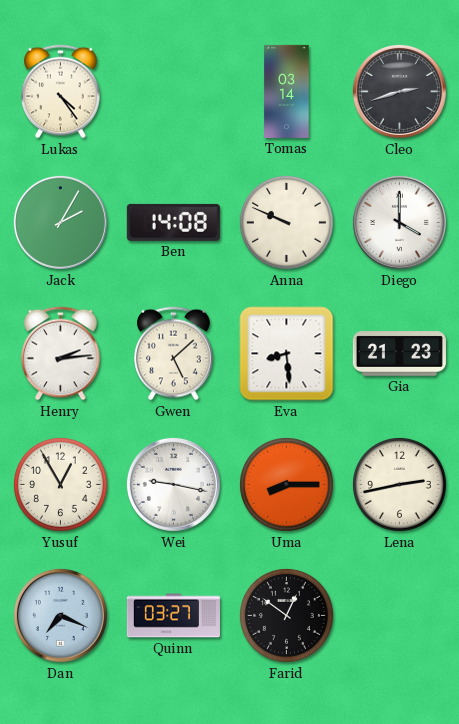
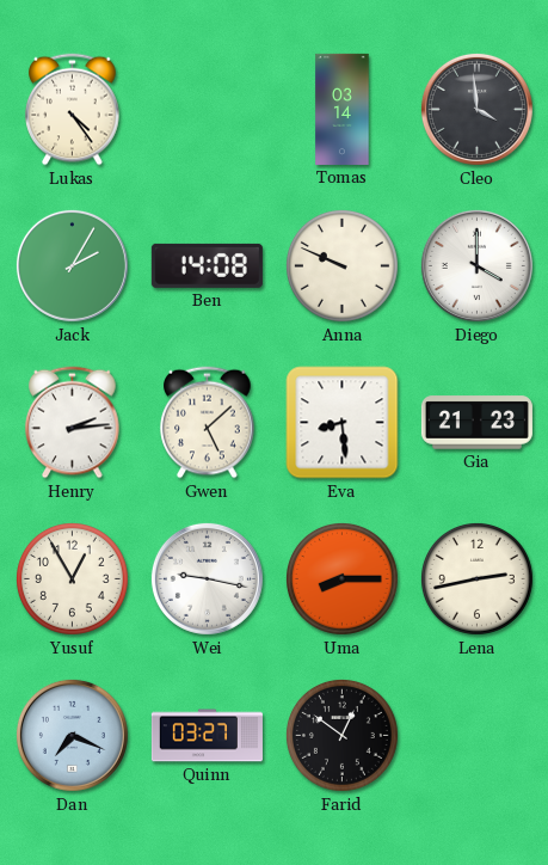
Cleo: 2:42 -> 3:59 (476, 109)
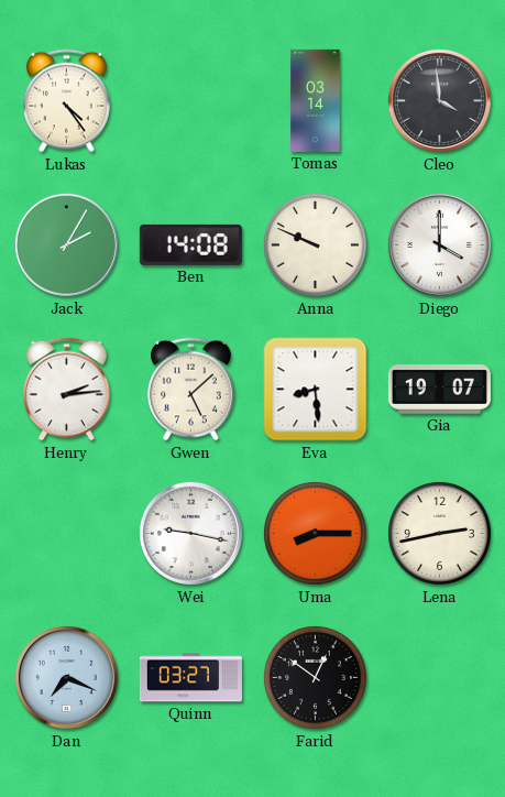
Gia: 21:23 -> 19:07 (439, 390)
Yusuf: 12:55 -> none (72, 578)
